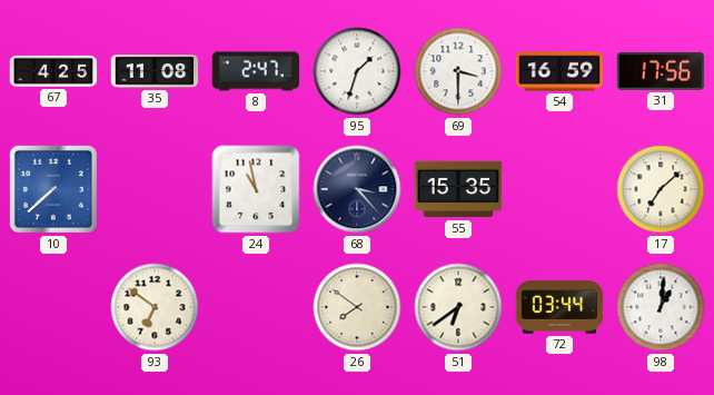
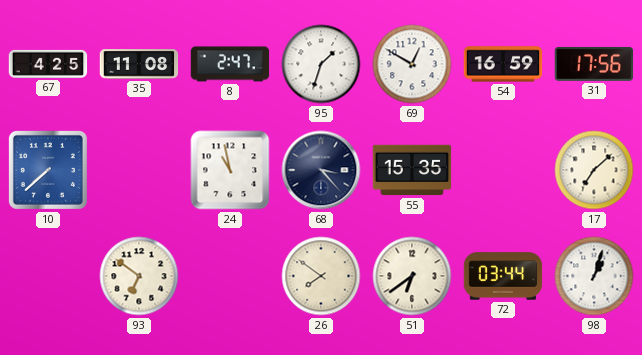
69: 3:30 -> 12:50 (412, 64)
98: 1:01 -> 1:03 (594, 276)
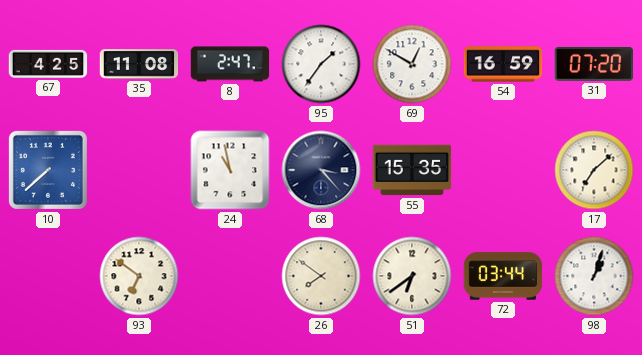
95: 1:33 -> 1:36 (321, 64)
31: 17:56 -> 07:20 (594, 64)
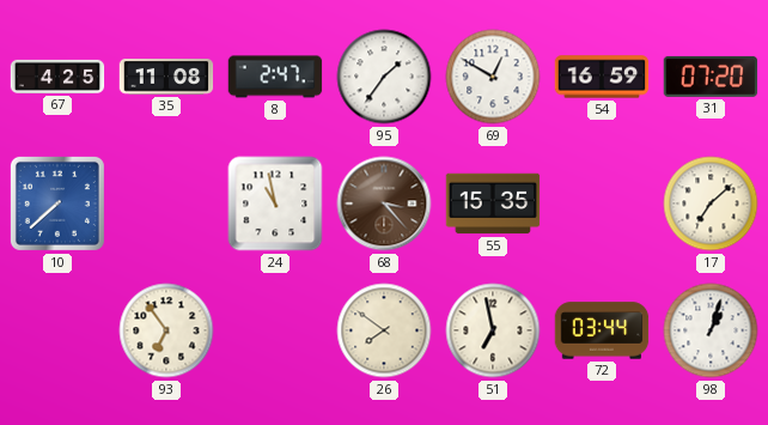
68 dial: navy -> brown (384, 204)
93: 6:51 -> 6:54 (166, 330)
51: 6:39 -> 6:58 (493, 330)
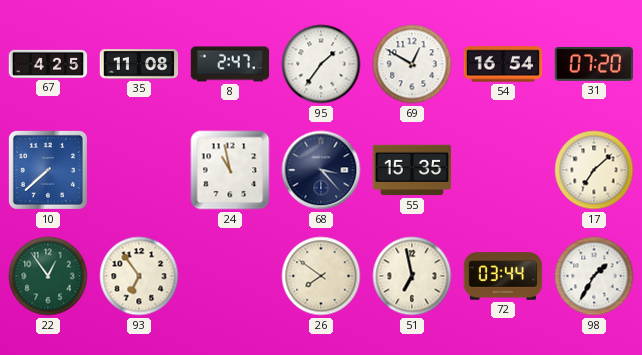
54: 16:59 -> 16:54 (503, 64)
68 dial: brown -> navy (321, 170)
22: none -> 12:54 (48, 276)
98: 1:03 -> 1:35 (594, 276)
